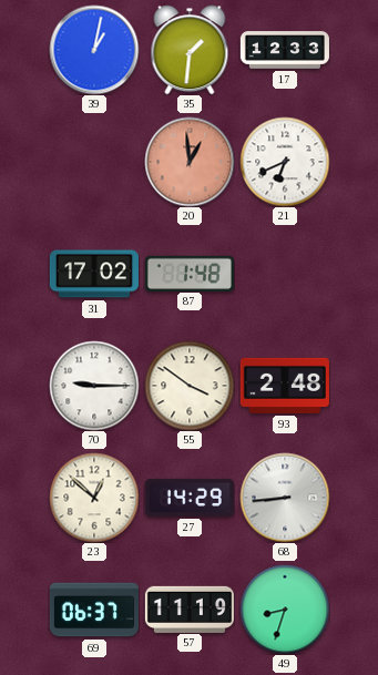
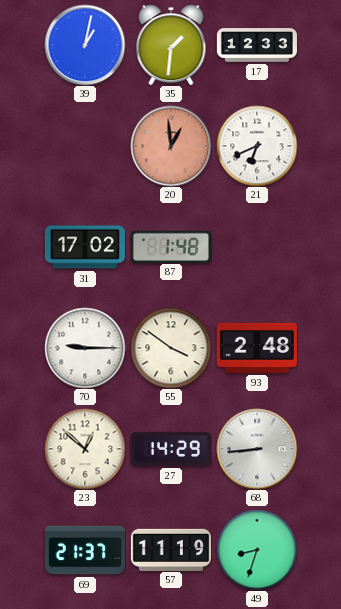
69: 06:37 -> 21:37 (85, 550)
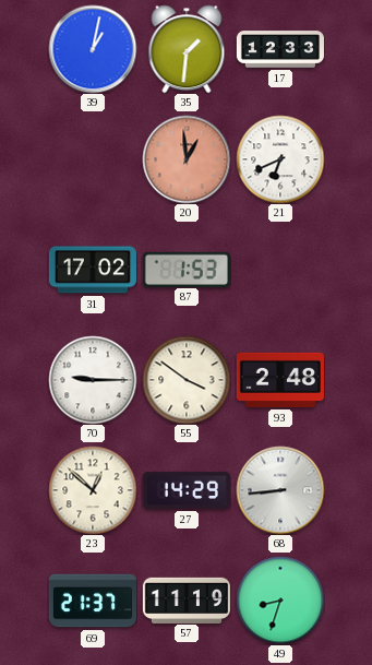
87: 1:48 -> 1:53 (187, 269)
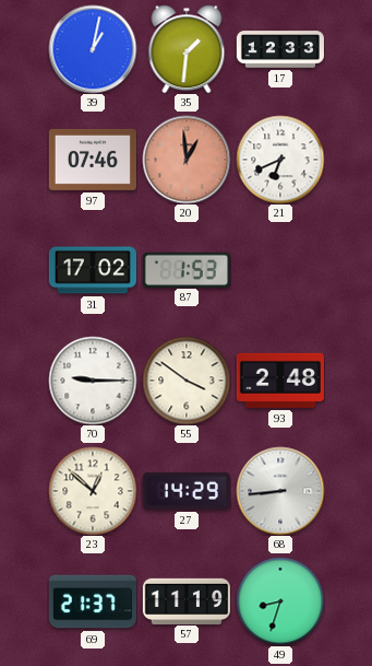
97: none -> 07:46 (93, 160)
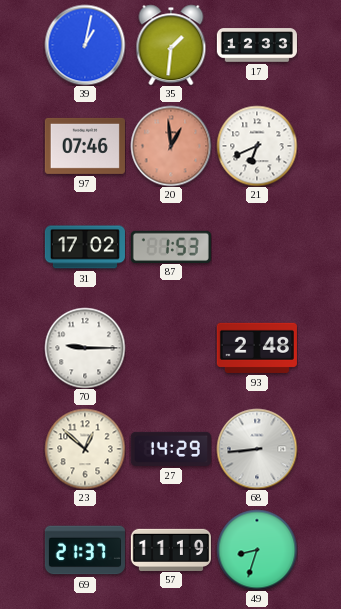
55: 3:51 -> none (187, 381)
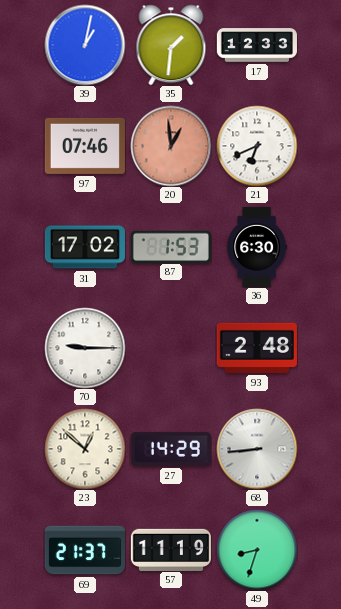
36: none -> 6:30 (257, 247)
